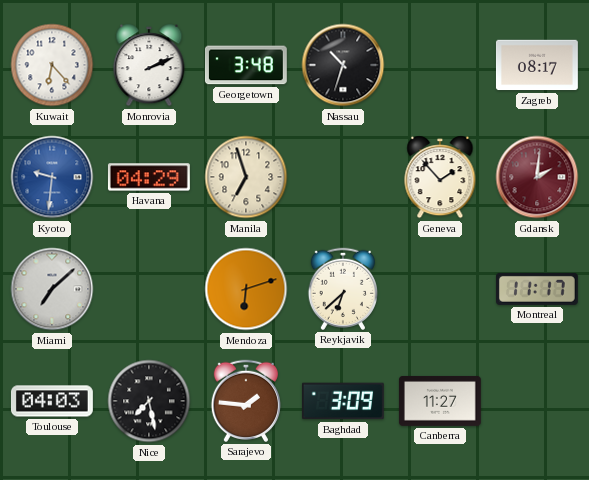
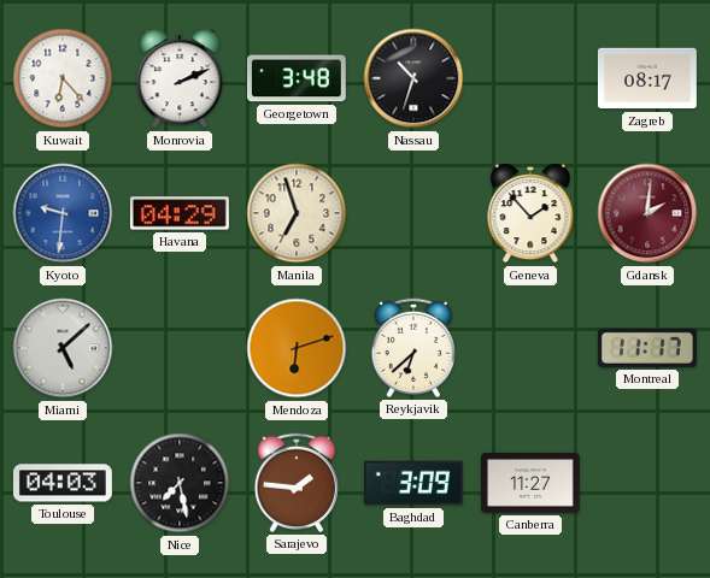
Miami: 7:08 -> 5:08 (63, 348)
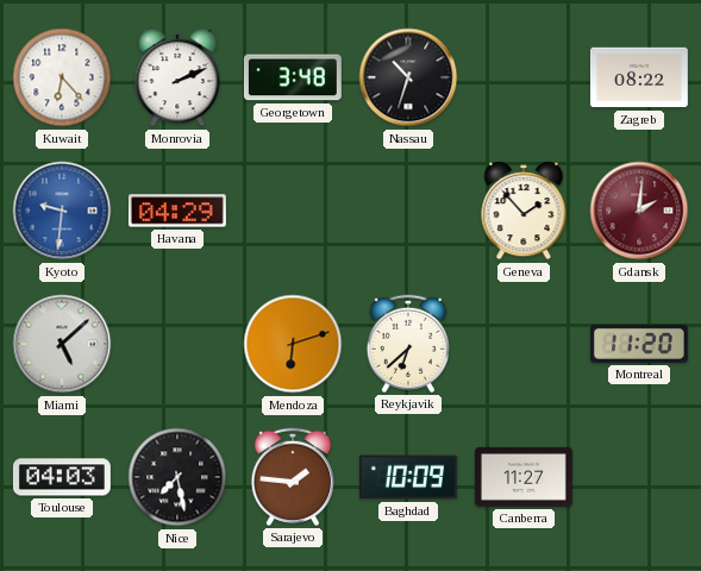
Zagreb: 08:17 -> 08:22 (639, 77)
Manila: 6:57 -> none (297, 213)
Montreal: 11:17 -> 11:20 (639, 344)
Baghdad: 3:09 -> 10:09 (408, 477)
